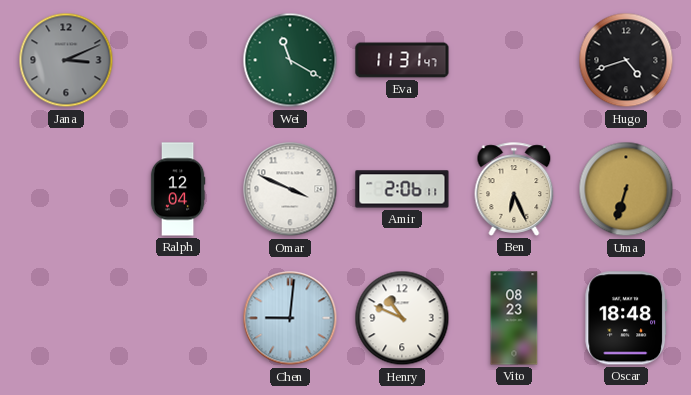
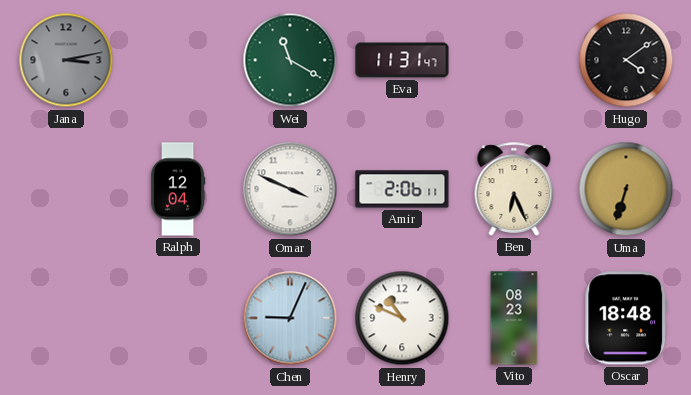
Jana: 3:11 -> 3:13 (66, 60)
Hugo: 4:42 -> 4:09 (626, 60)
Chen: 9:01 -> 9:04 (290, 318)
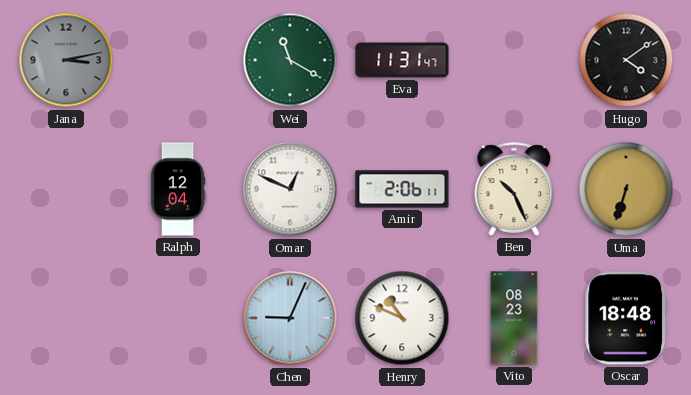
Omar: 3:49 -> 12:49 (290, 189)
Ben: 6:26 -> 10:26 (514, 189)
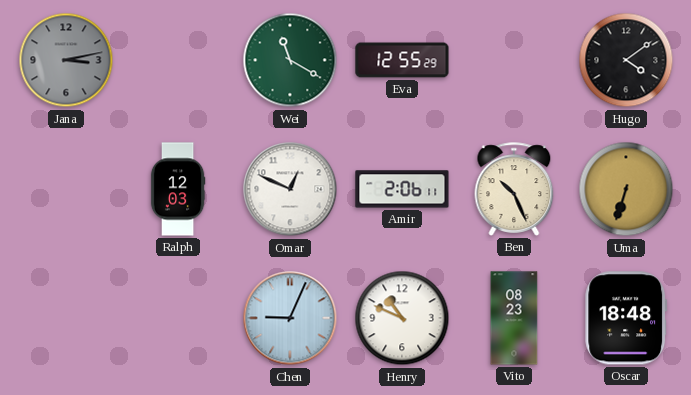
Eva: 11:31 -> 12:55 (402, 60)
Ralph: 12:04 -> 12:03 (178, 189)
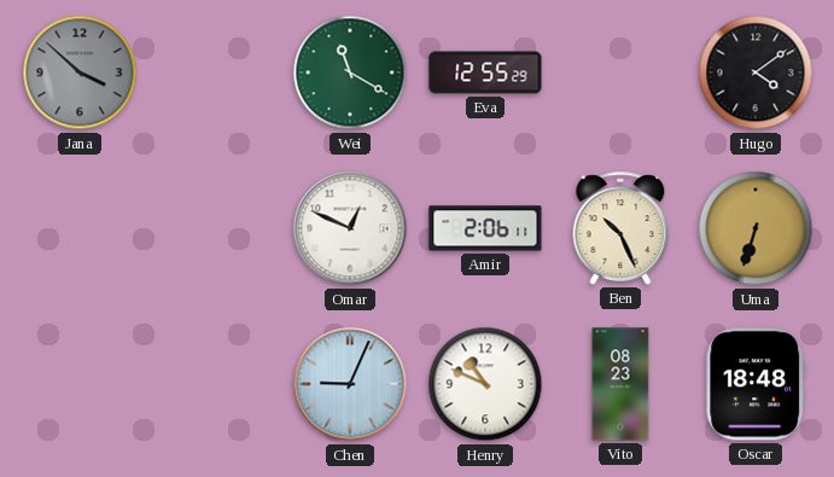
Jana: 3:13 -> 3:52 (80, 72)
Ralph: 12:03 -> none (178, 189)
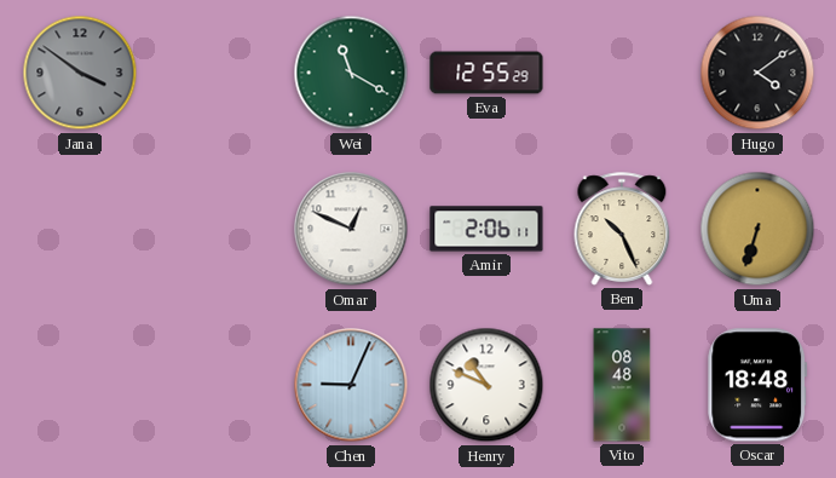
Jana: 3:52 -> 3:51 (80, 73)
Vito: 08:23 -> 08:48 (622, 385)
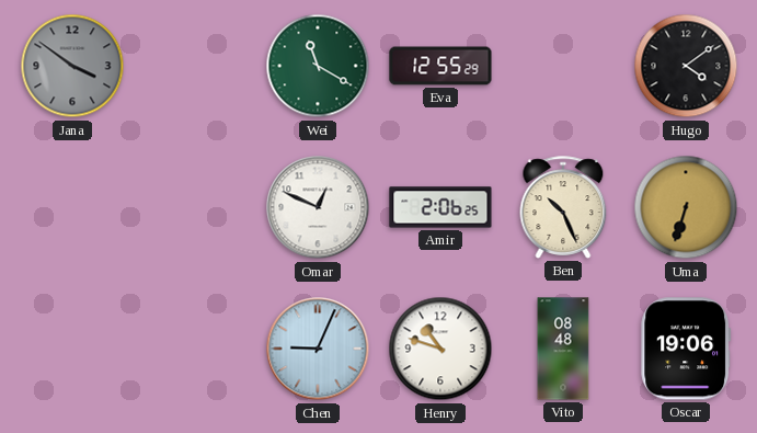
Amir: 2:06:11 -> 2:06:25 (440, 207)
Henry: 10:49 -> 10:48 (440, 349)
Oscar: 18:48 -> 19:06 (686, 349)
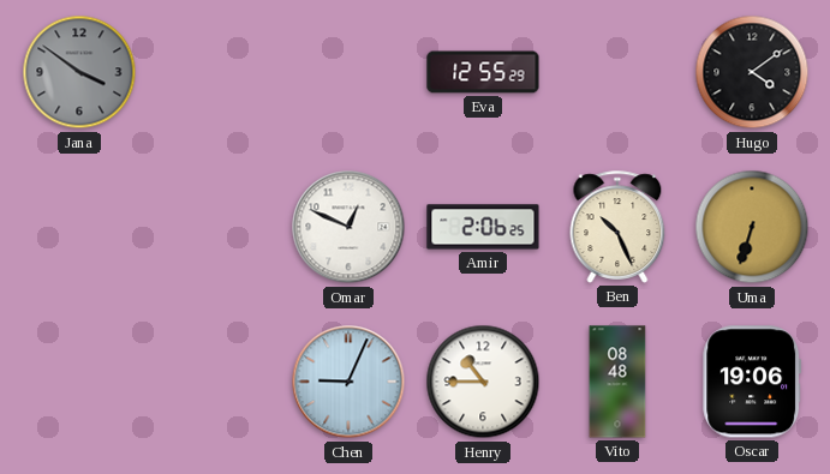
Wei: 11:20 -> none (318, 66)
Henry: 10:48 -> 10:45 (483, 382)
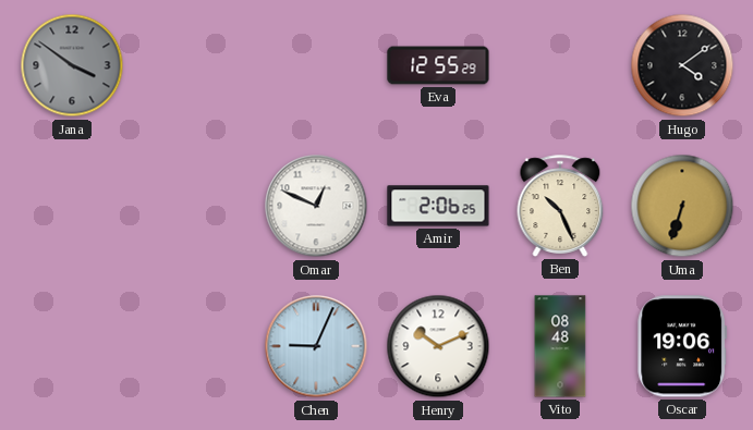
Henry: 10:45 -> 10:11 (438, 346)
